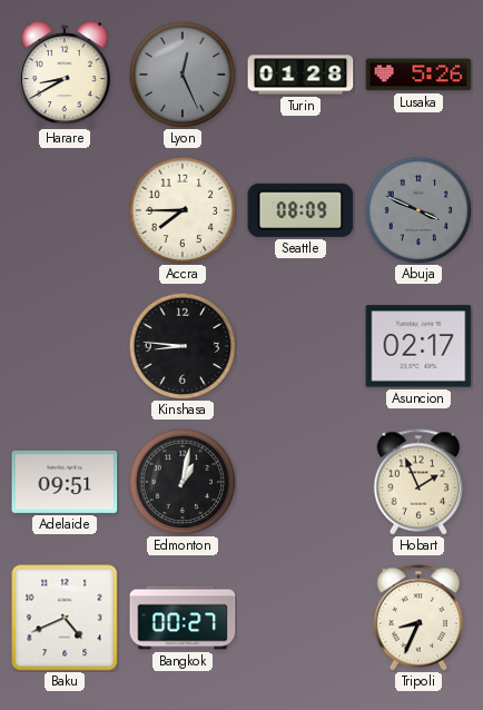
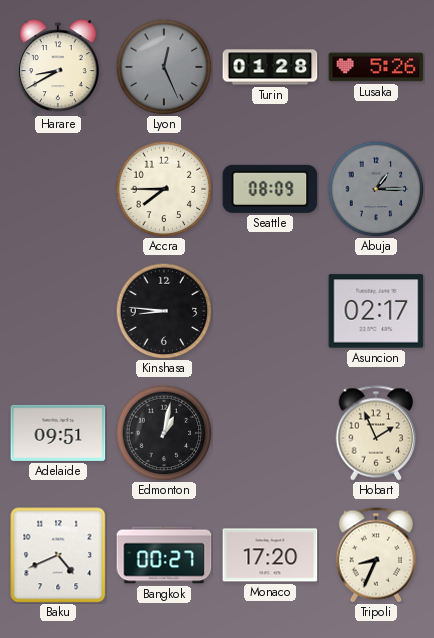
Abuja: 3:49 -> 1:15 (376, 189)
Monaco: none -> 17:20 (270, 555)
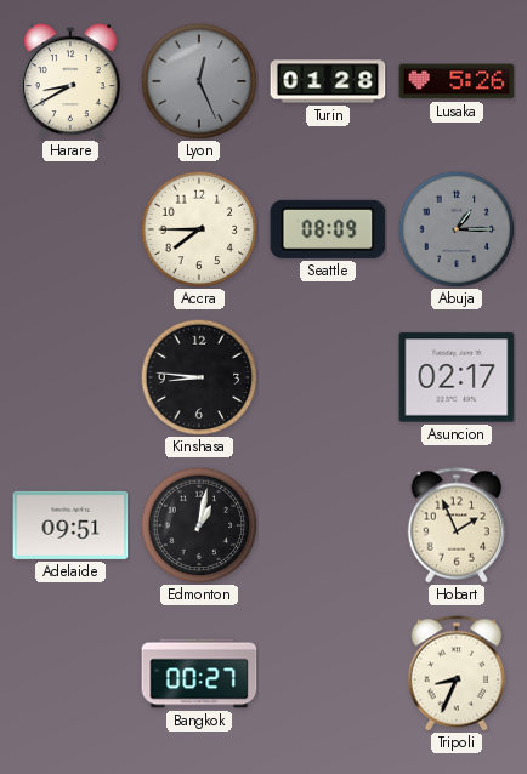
Baku: 4:41 -> none (58, 555)
Monaco: 17:20 -> none (270, 555)
